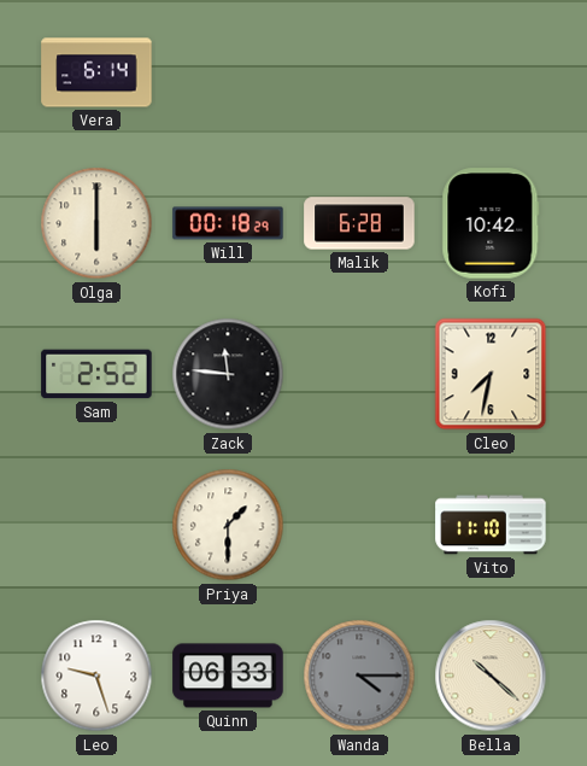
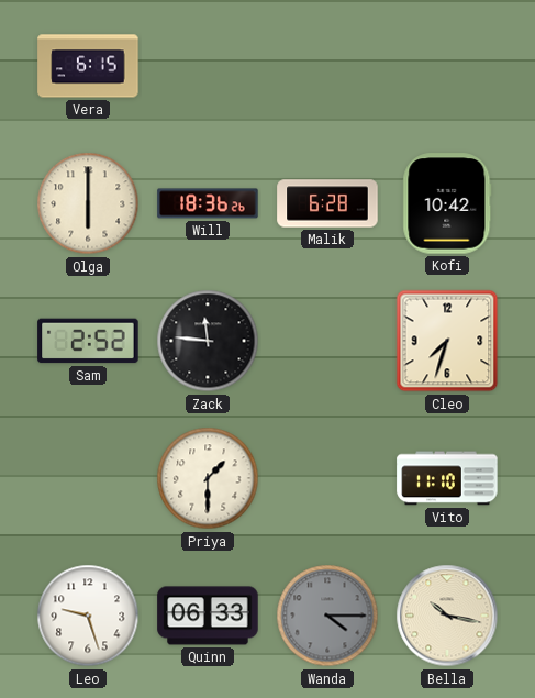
Vera: 6:14 -> 6:15 (88, 66)
Will: 00:18 -> 18:36 (208, 203)
Cleo: 7:32 -> 7:33 (447, 341)
Bella: 10:22 -> 10:17 (447, 616)
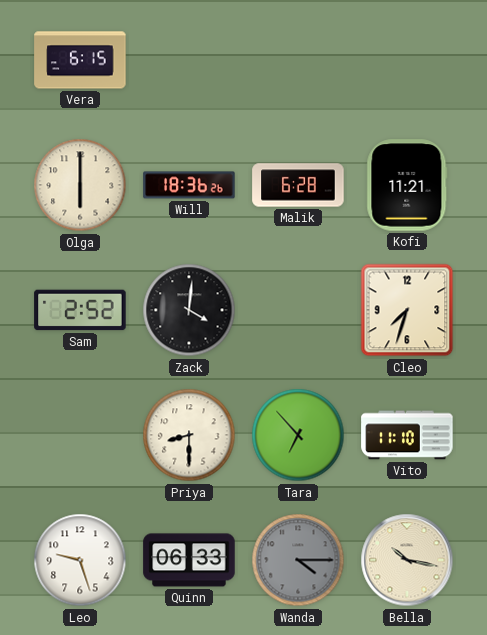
Kofi: 10:42 -> 11:21 (407, 185)
Zack: 11:46 -> 4:01 (189, 310)
Priya: 1:30 -> 8:30 (189, 435)
Tara: none -> 6:53 (298, 435)
